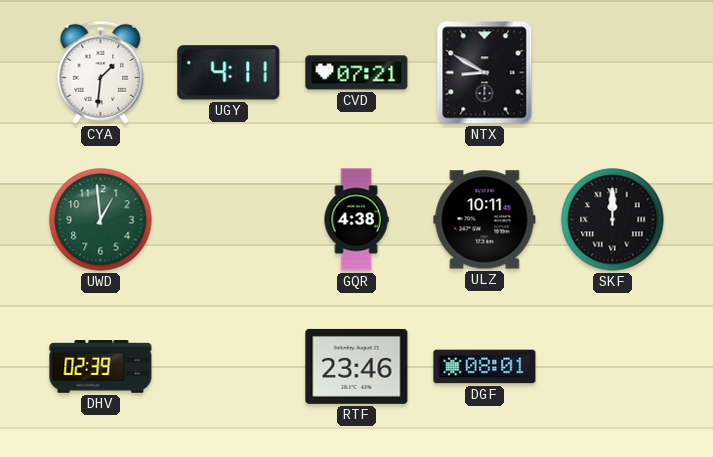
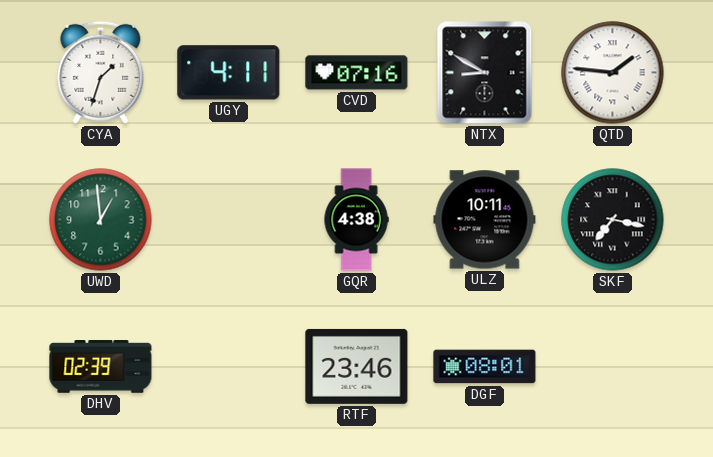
CYA: 1:31 -> 1:33 (101, 72)
CVD: 07:21 -> 07:16 (357, 73)
QTD: none -> 1:46 (613, 73)
SKF: 12:00 -> 7:17 (613, 220)
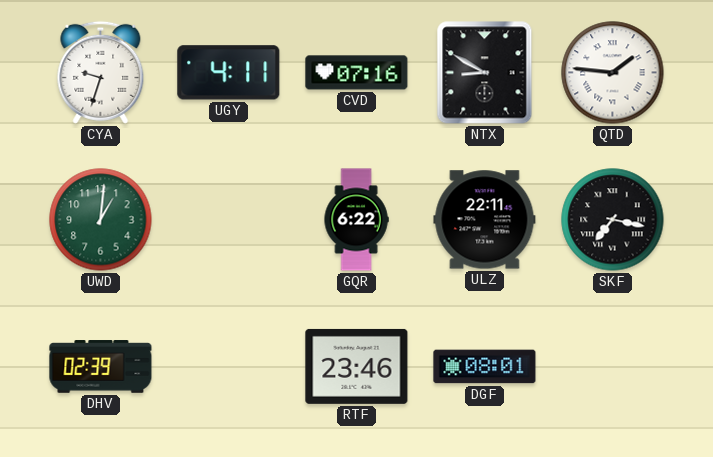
CYA: 1:33 -> 9:33 (101, 72)
UWD: 12:59 -> 1:01 (101, 220)
GQR: 4:38 -> 6:22 (356, 220)
ULZ: 10:11 -> 22:11 (485, 220)
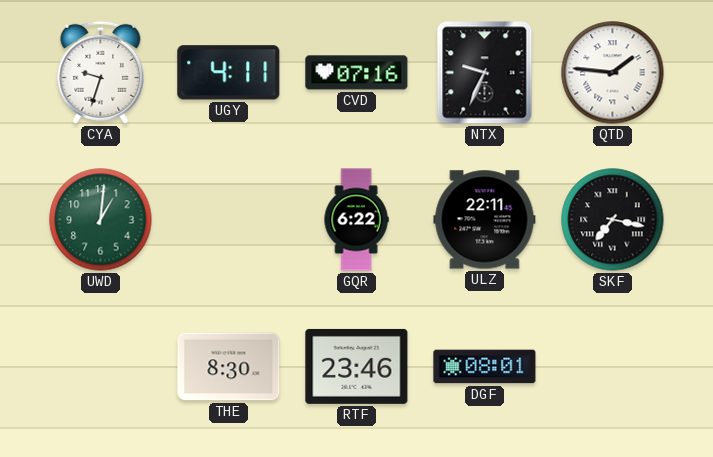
NTX: 8:50 -> 9:34 (485, 73)
DHV: 02:39 -> none (101, 367)
THE: none -> 8:30 (229, 367)
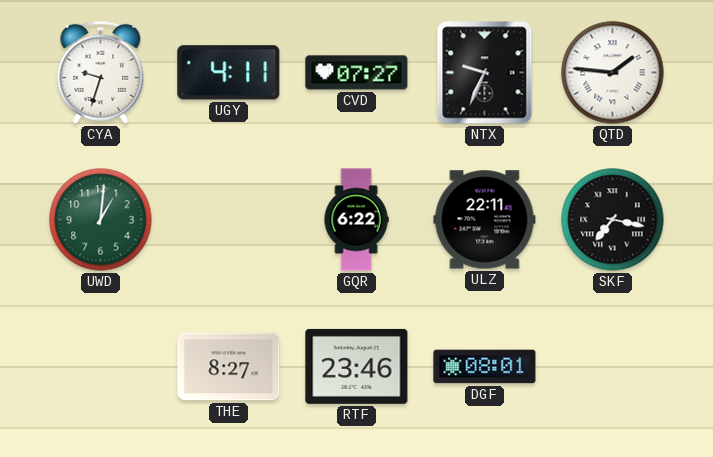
CVD: 07:16 -> 07:27 (357, 73)
THE: 8:30 -> 8:27 (229, 367)
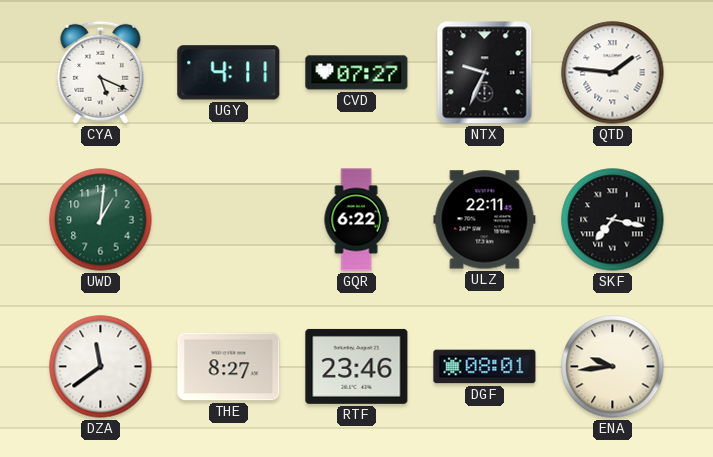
CYA: 9:33 -> 5:19 (101, 72)
DZA: none -> 11:39 (101, 367)
ENA: none -> 9:44 (613, 367)
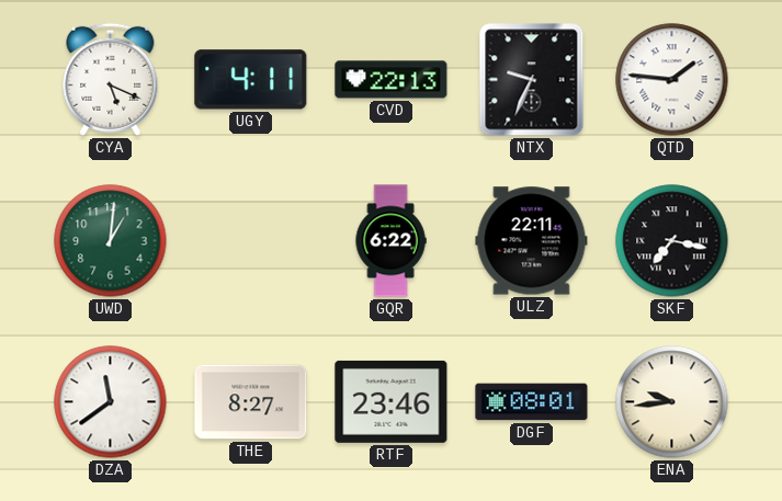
CVD: 07:27 -> 22:13 (392, 80)
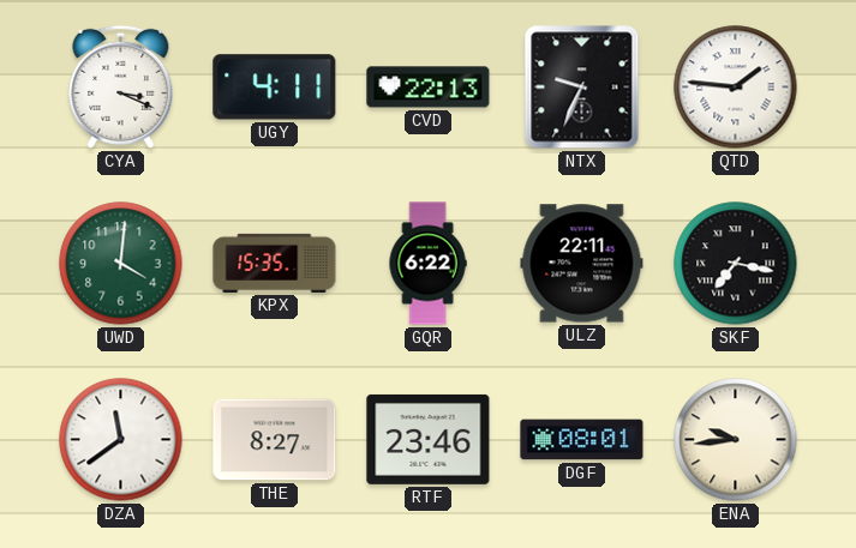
CYA: 5:19 -> 3:19 (121, 86)
UWD: 1:01 -> 4:01 (121, 264)
KPX: none -> 15:35 (275, 263)
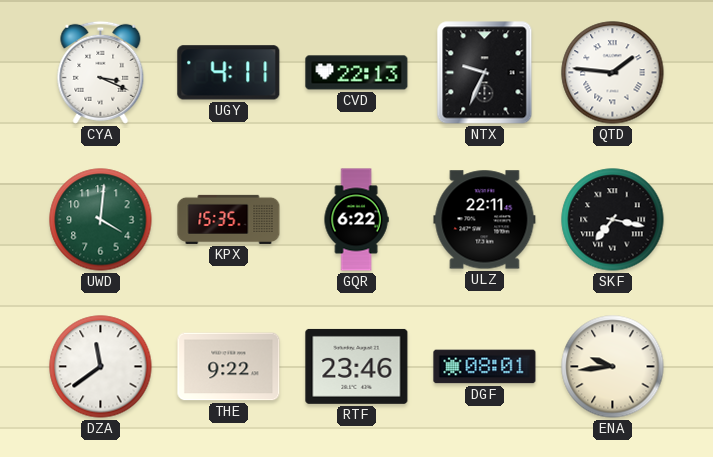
THE: 8:27 -> 9:22 (229, 367)
